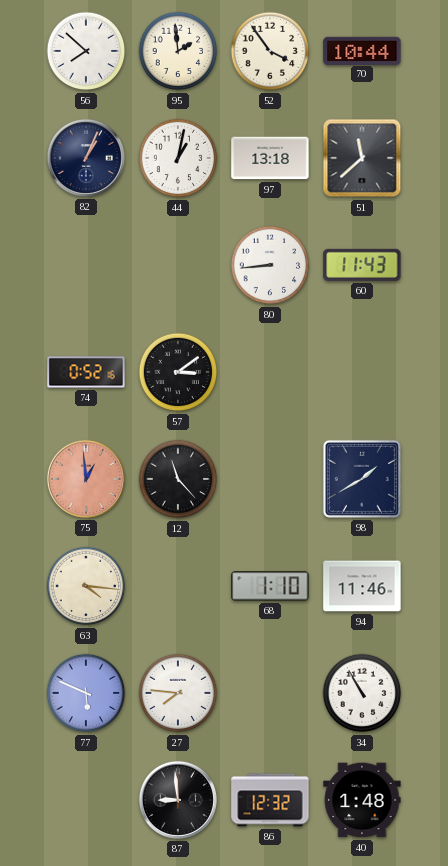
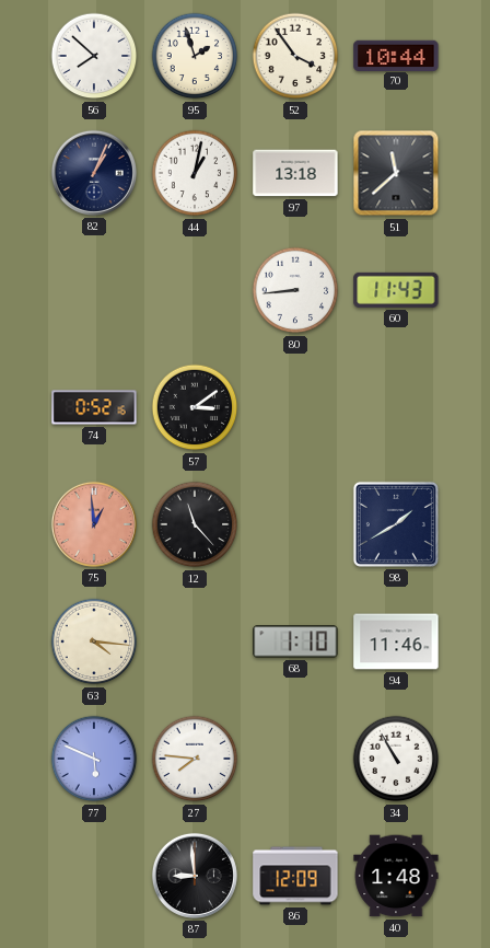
95: 1:59 -> 1:57 (195, 56)
86: 12:32 -> 12:09 (295, 876)
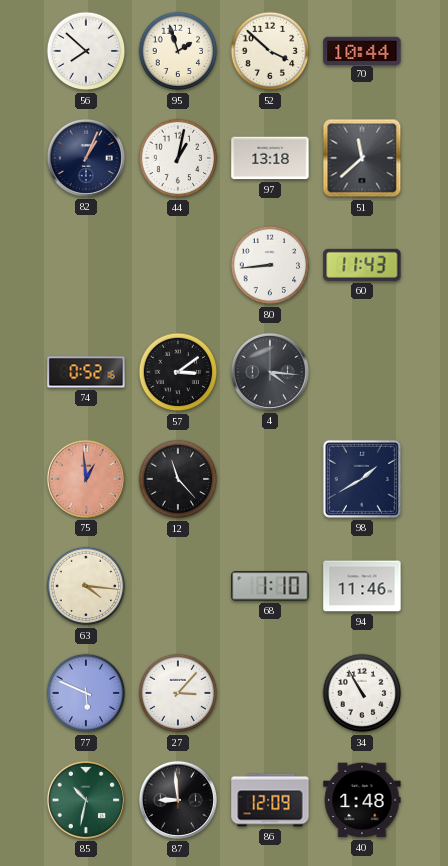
52: 3:54 -> 3:52 (270, 51)
4: none -> 4:16 (270, 372)
27: 7:46 -> 3:07 (178, 693)
85: none -> 10:32 (86, 800)
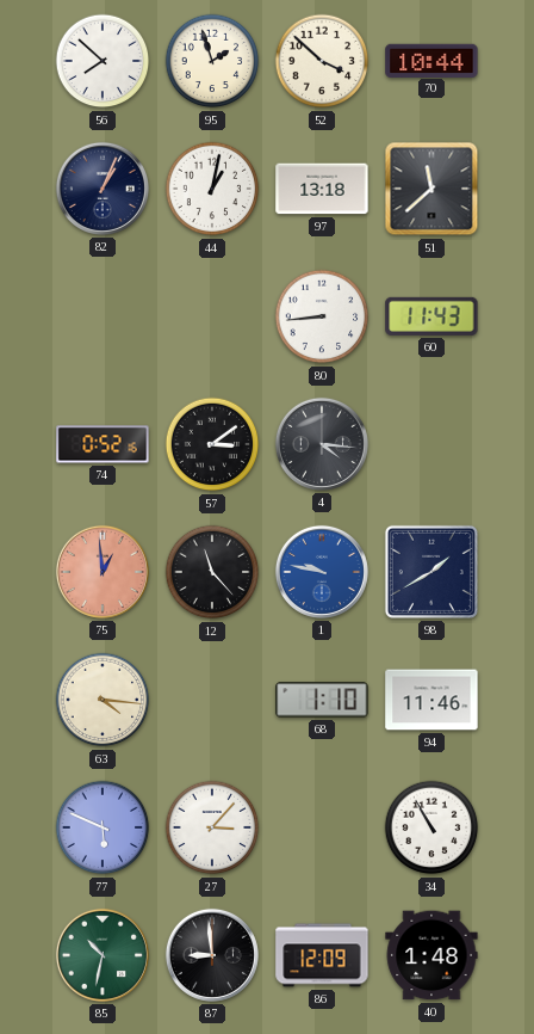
1: none -> 9:47 (322, 572)
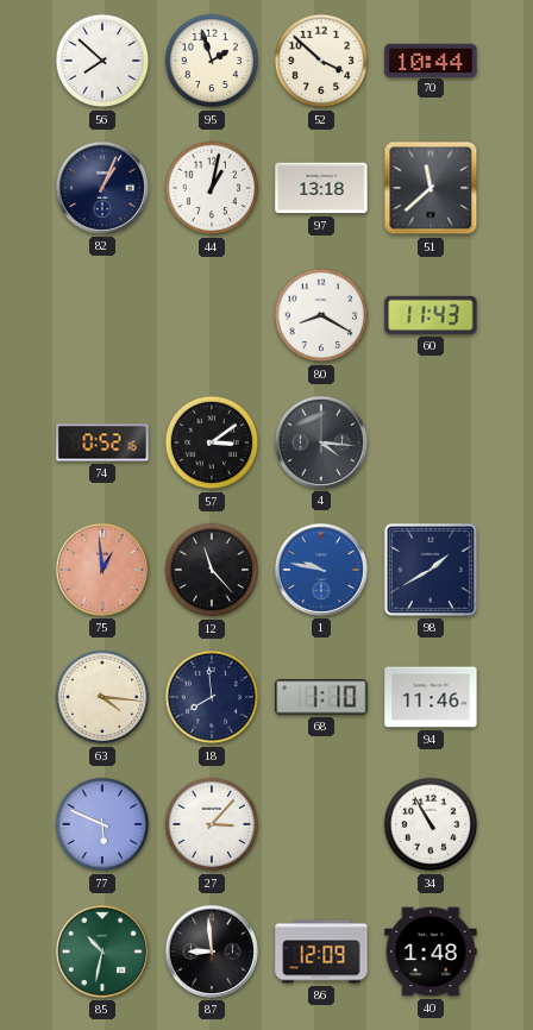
80: 8:44 -> 8:20 (321, 315)
18: none -> 7:59 (212, 697)
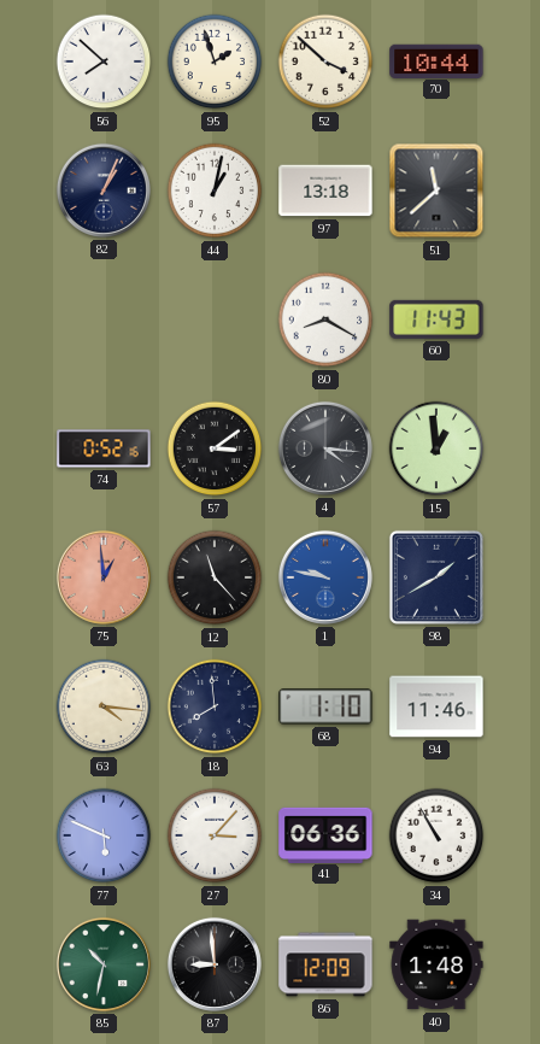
15: none -> 12:59 (436, 448)
41: none -> 06:36 (325, 834)
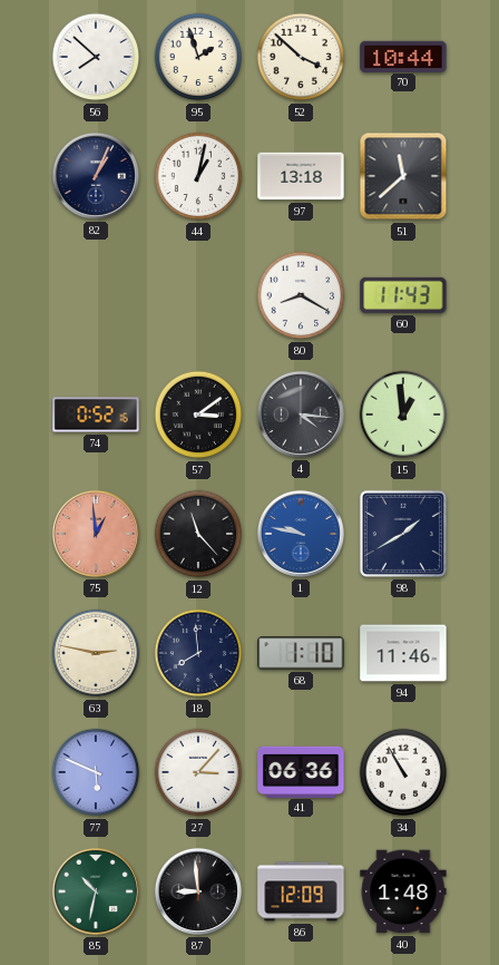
63: 4:16 -> 2:47 (96, 653)
